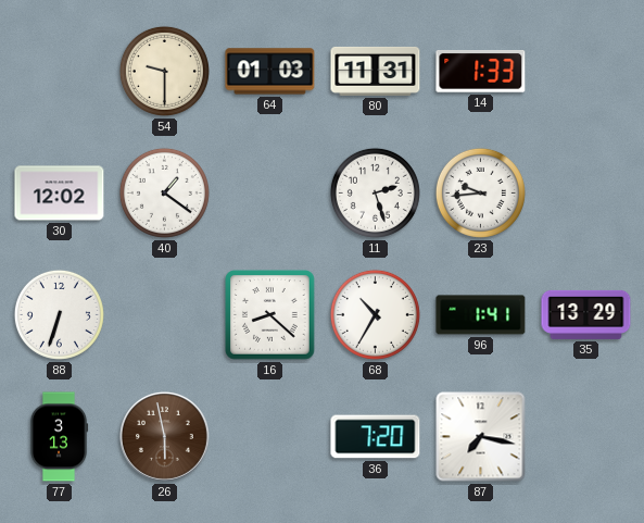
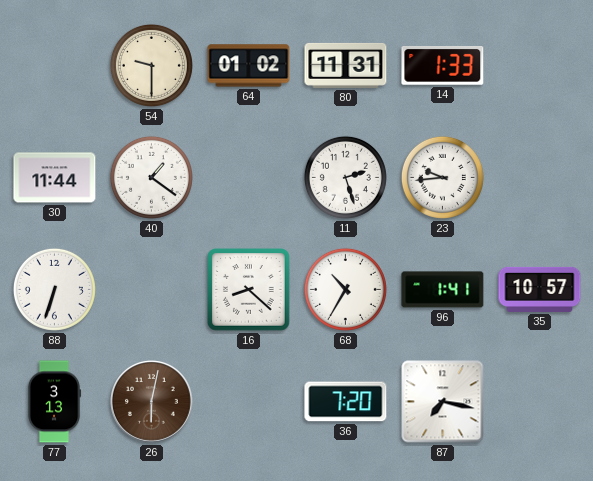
64: 01:03 -> 01:02 (249, 66)
30: 12:02 -> 11:44 (55, 178)
35: 13:29 -> 10:57 (540, 289)
26: 5:58 -> 6:02 (151, 401)
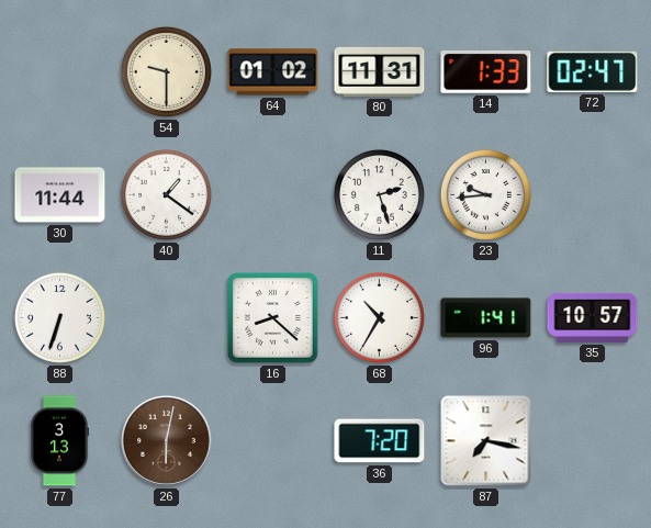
72: none -> 02:47 (593, 71)
